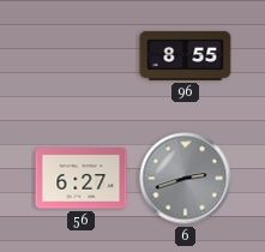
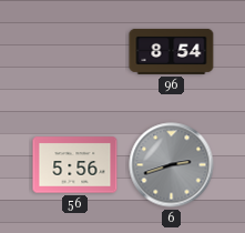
96: 8:55 -> 8:54 (172, 51)
56: 6:27 -> 5:56 (75, 165)
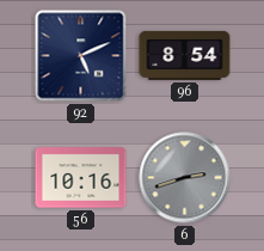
92: none -> 5:11 (81, 56)
56: 5:56 -> 10:16 (81, 178)
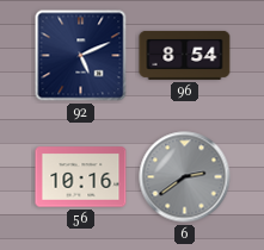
6: 2:42 -> 2:39 (185, 177)
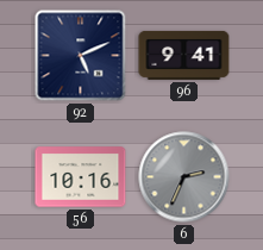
96: 8:54 -> 9:41 (184, 55)
6: 2:39 -> 2:34 (184, 177)
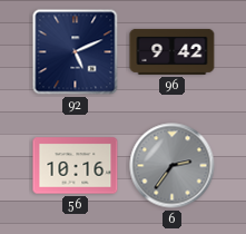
96: 9:41 -> 9:42 (173, 51)
6: 2:34 -> 2:36 (173, 166)
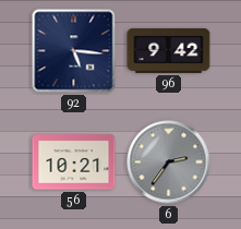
92: 5:11 -> 5:16 (74, 51)
56: 10:16 -> 10:21 (74, 162)
